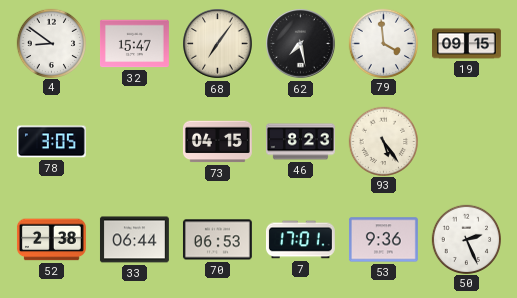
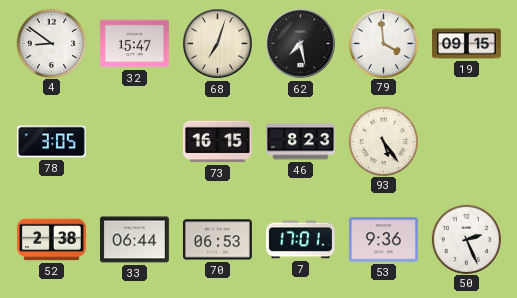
68: 7:06 -> 7:03 (218, 44)
73: 04:15 -> 16:15 (217, 142)
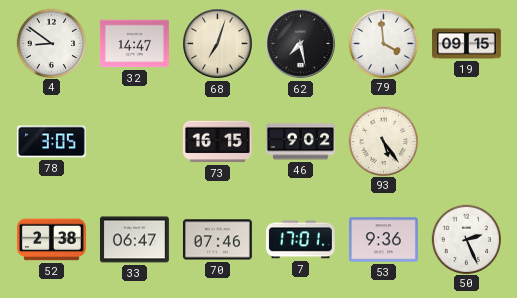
32: 15:47 -> 14:47 (134, 44)
46: 8:23 -> 9:02 (301, 142)
33: 06:44 -> 06:47 (134, 240)
70: 06:53 -> 07:46 (217, 240)
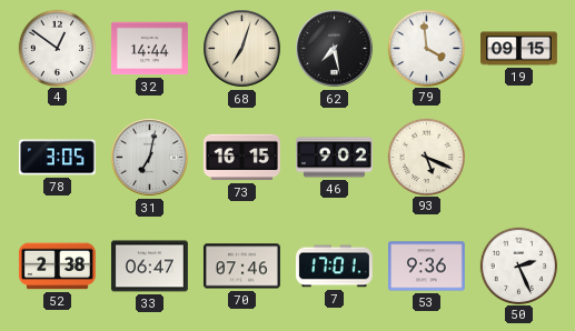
4: 8:51 -> 12:51 (57, 48)
32: 14:47 -> 14:44 (149, 49)
31: none -> 7:02 (150, 158)
93: 5:24 -> 5:19 (426, 157)
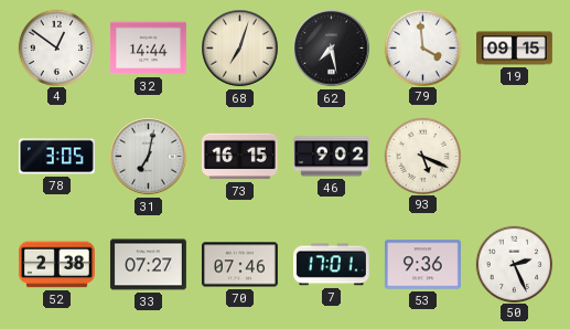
33: 06:47 -> 07:27 (148, 265)
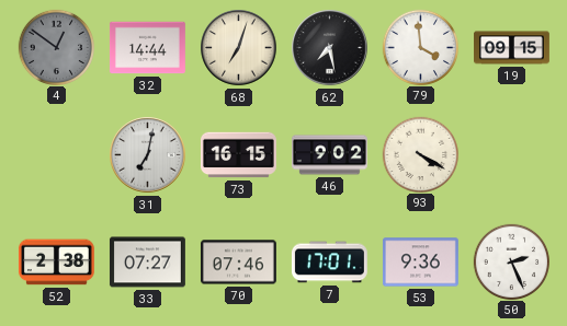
4 dial: white -> grey (56, 47)
78: 3:05 -> none (56, 157)
93: 5:19 -> 4:20 (420, 154)
